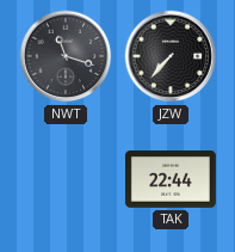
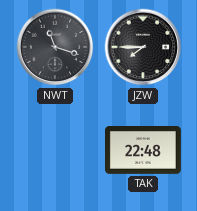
JZW: 7:37 -> 7:45 (143, 47)
TAK: 22:44 -> 22:48 (143, 151)
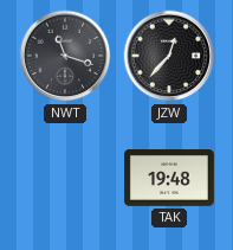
JZW: 7:45 -> 12:37 (169, 56)
TAK: 22:48 -> 19:48 (169, 179)
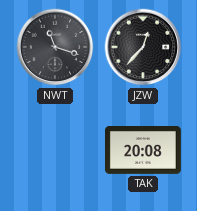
TAK: 19:48 -> 20:08 (143, 151)
